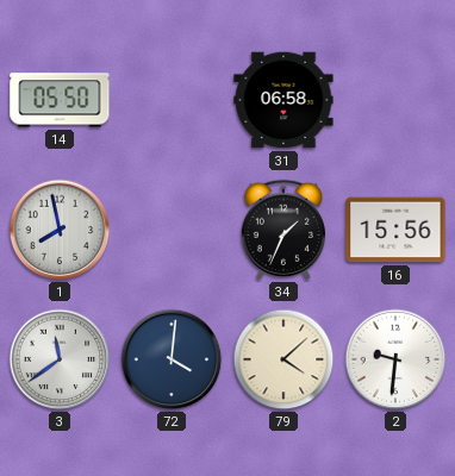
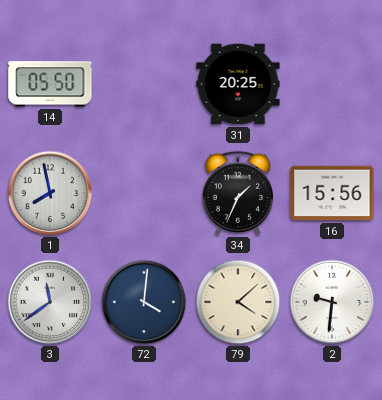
31: 06:58 -> 20:25 (238, 84)
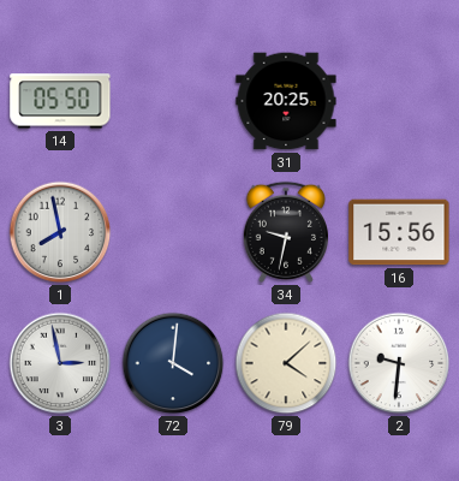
34: 1:34 -> 9:32 (286, 232)
3: 11:39 -> 2:58 (60, 363)
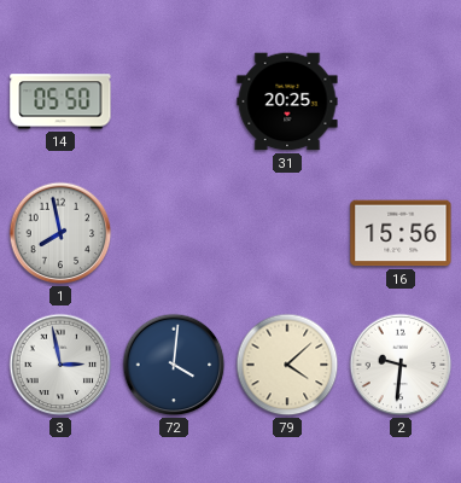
34: 9:32 -> none (286, 232)
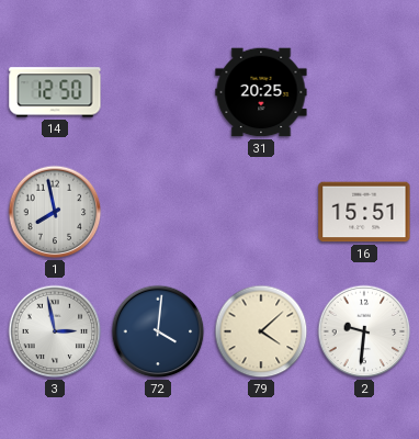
14: 05:50 -> 12:50 (55, 92)
16: 15:56 -> 15:51 (364, 212)
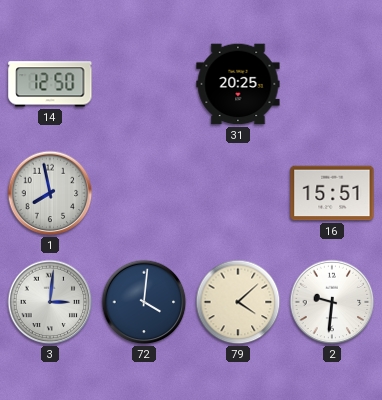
3: 2:58 -> 3:01 (50, 302)
